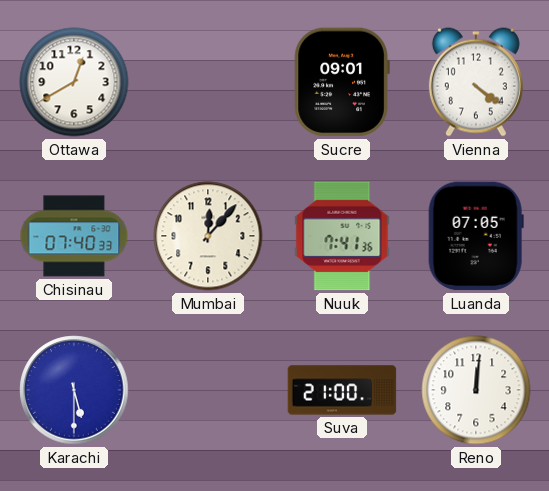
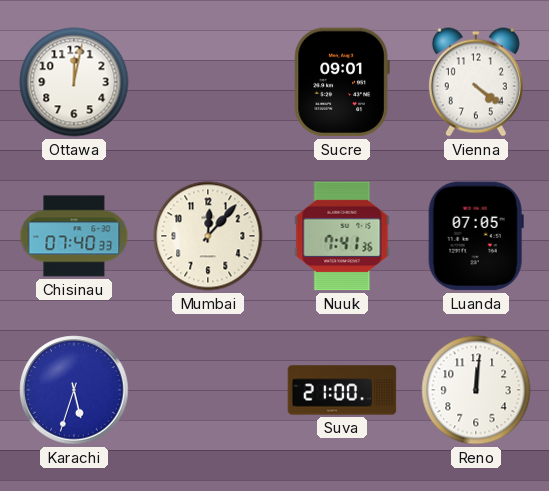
Ottawa: 12:40 -> 12:02 (74, 82)
Karachi: 5:30 -> 5:33 (74, 390)
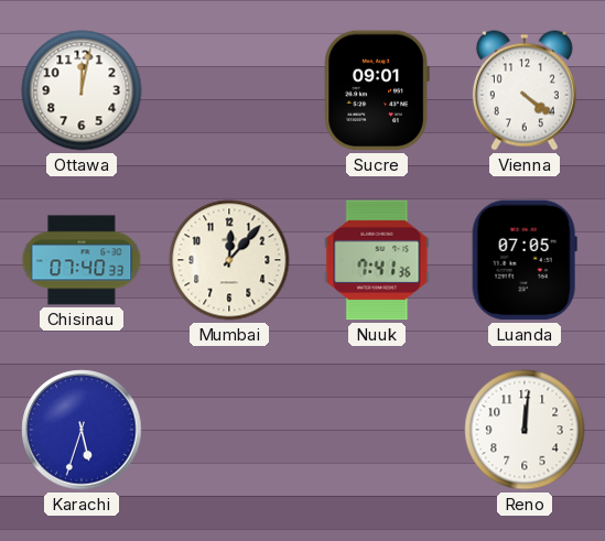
Suva: 21:00 -> none (342, 390)
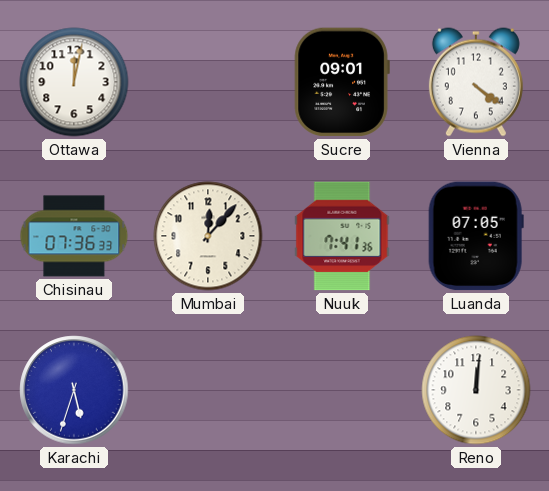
Chisinau: 07:40 -> 07:36 (74, 236)
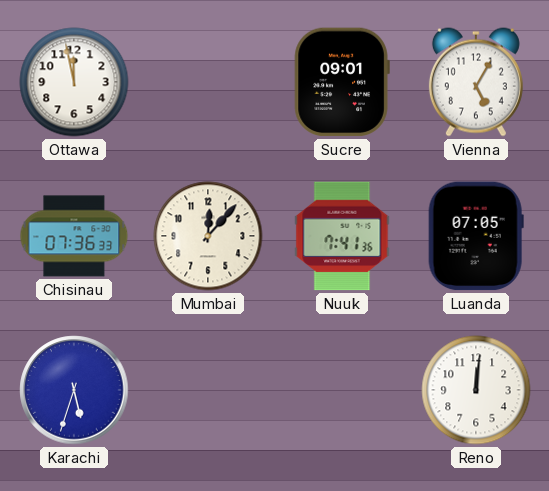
Ottawa: 12:02 -> 11:58 (74, 82)
Vienna: 4:21 -> 5:05 (476, 82)
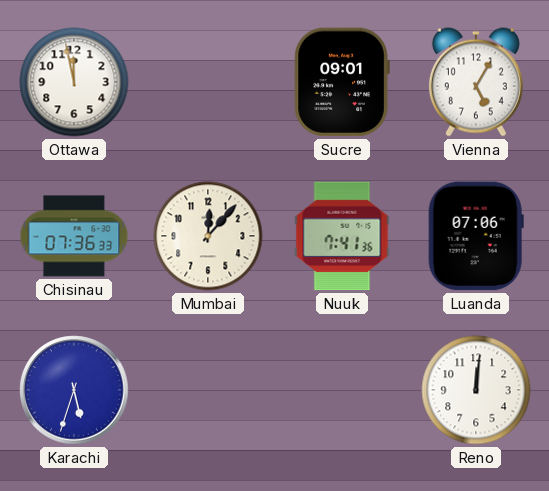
Luanda: 07:05 -> 07:06 (476, 236)
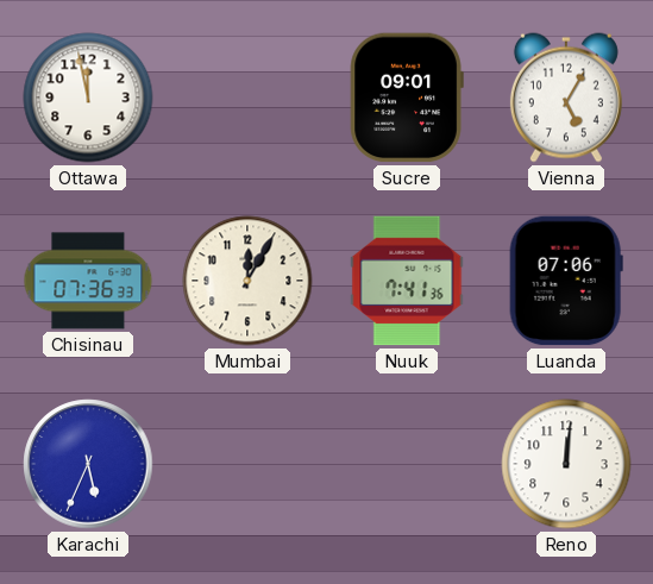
Mumbai: 12:07 -> 12:05 (247, 281)
Karachi: 5:33 -> 5:34 (88, 464)
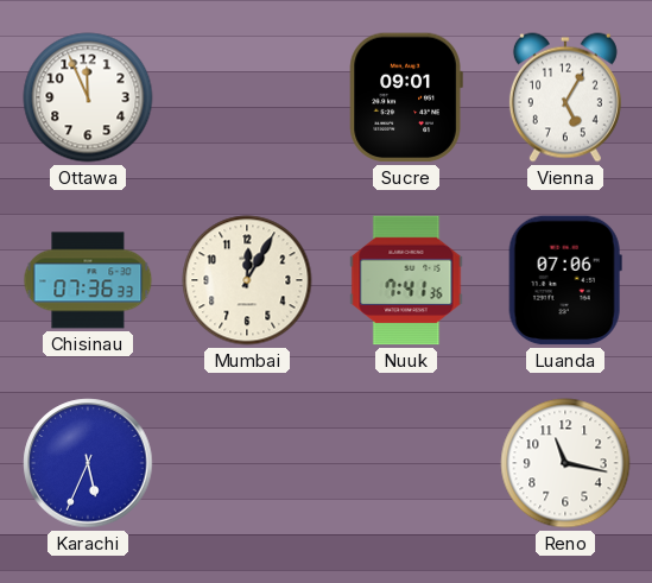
Ottawa: 11:58 -> 11:56 (88, 97)
Reno: 12:01 -> 11:17 (565, 463)
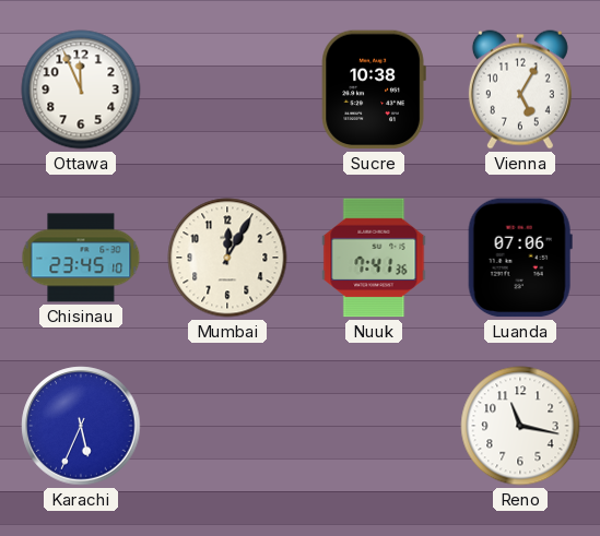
Sucre: 09:01 -> 10:38 (374, 90)
Chisinau: 07:36 -> 23:45 (81, 258)
